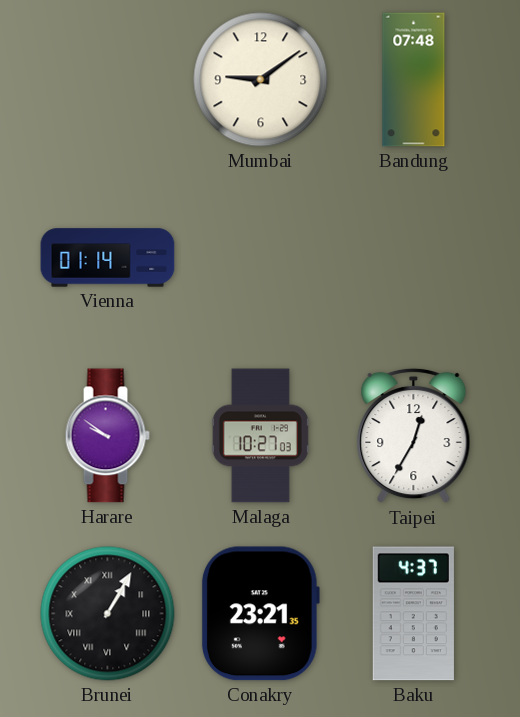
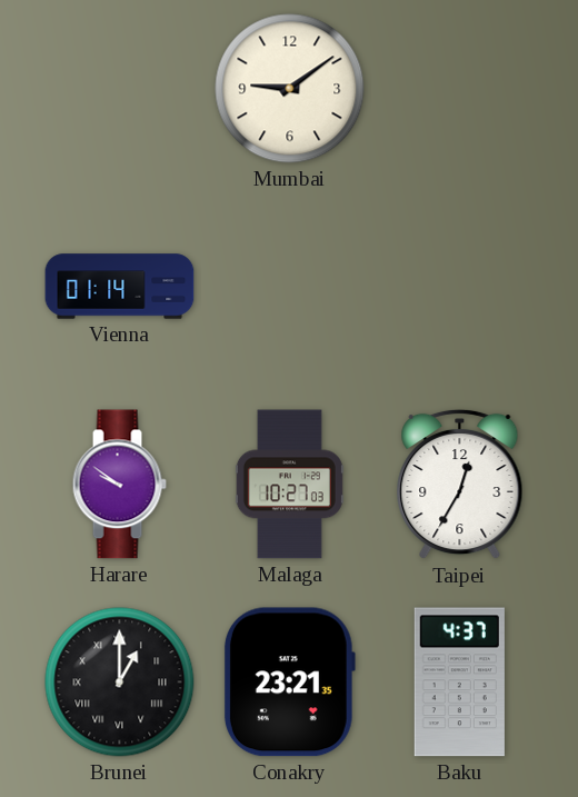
Bandung: 07:48 -> none (414, 80)
Brunei: 1:05 -> 1:00 (120, 683)
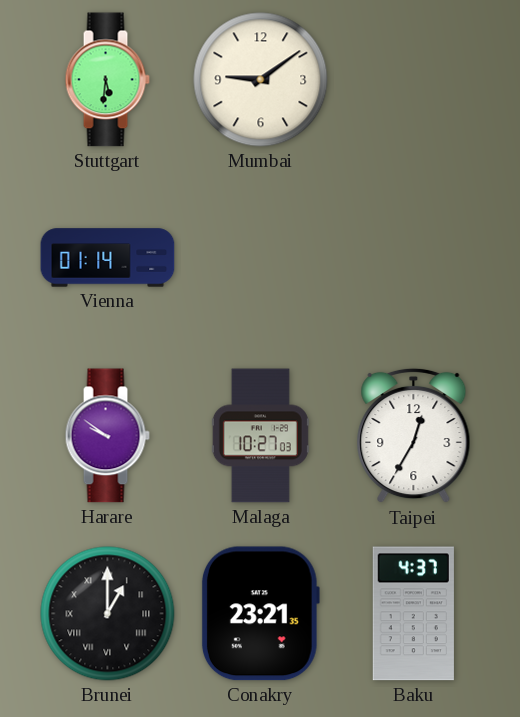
Stuttgart: none -> 5:31 (107, 80)
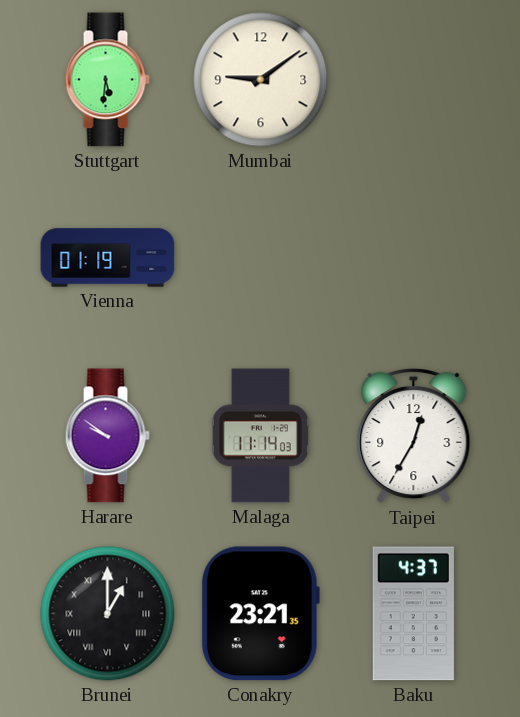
Vienna: 01:14 -> 01:19 (108, 258)
Malaga: 10:27 -> 11:14 (260, 436)
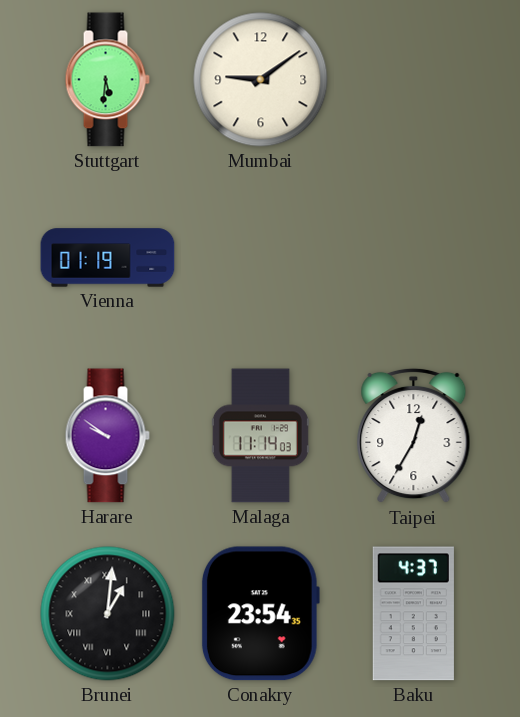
Brunei: 1:00 -> 1:01 (108, 614)
Conakry: 23:21 -> 23:54 (260, 614)
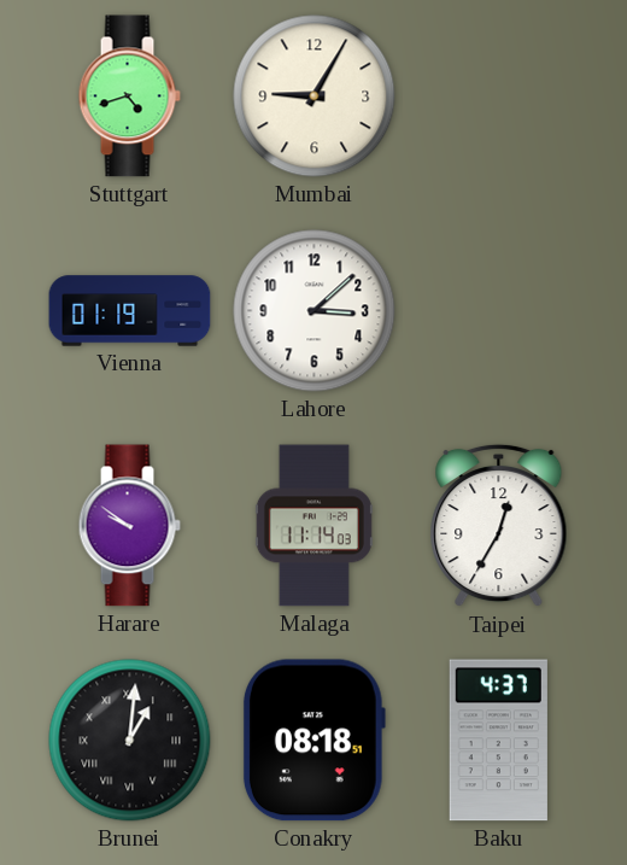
Stuttgart: 5:31 -> 4:42 (129, 97)
Mumbai: 9:09 -> 9:05 (315, 97)
Lahore: none -> 3:08 (315, 311)
Conakry: 23:54 -> 08:18 (313, 741)
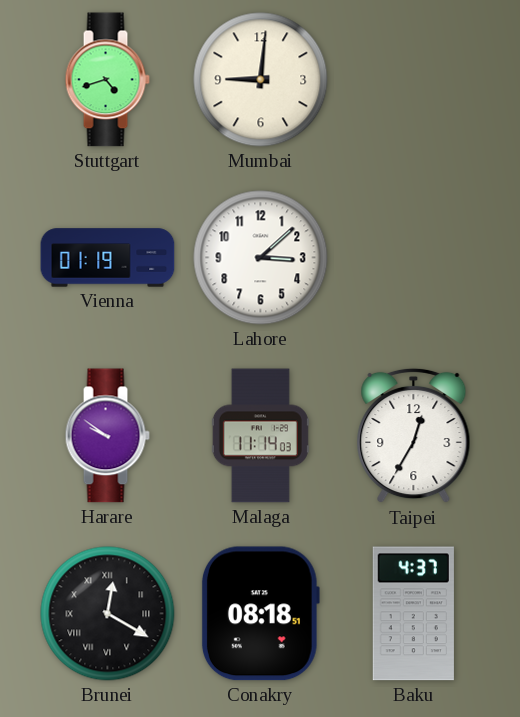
Mumbai: 9:05 -> 9:01 (261, 80)
Brunei: 1:01 -> 12:20 (108, 614)
